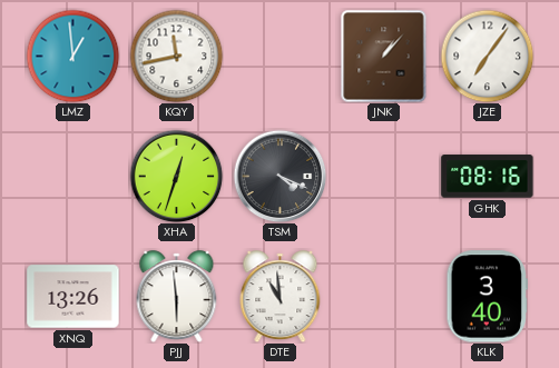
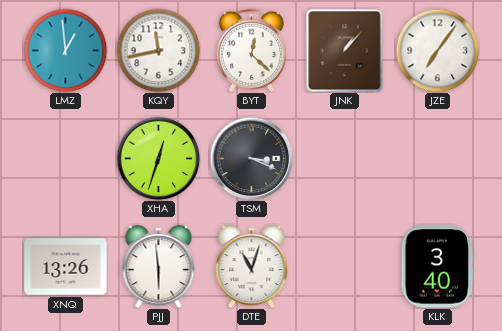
BYT: none -> 12:22 (251, 50)
TSM: 4:19 -> 3:19 (251, 158)
GHK: 08:16 -> none (488, 177)
DTE: 10:59 -> 11:03 (252, 267)
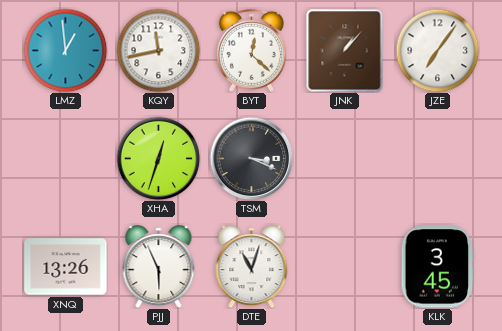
PJJ: 5:59 -> 5:56 (159, 267)
KLK: 3:40 -> 3:45 (437, 267)
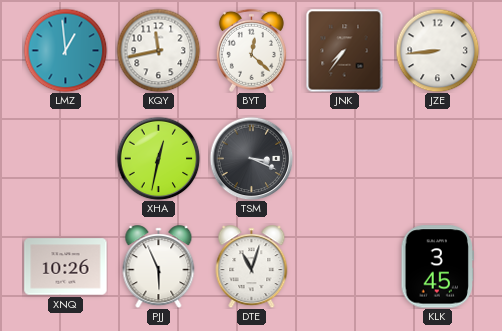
JNK: 1:07 -> 7:36 (345, 50)
JZE: 7:06 -> 8:44 (437, 50)
XHA: 12:33 -> 12:32 (158, 158)
XNQ: 13:26 -> 10:26 (66, 267)
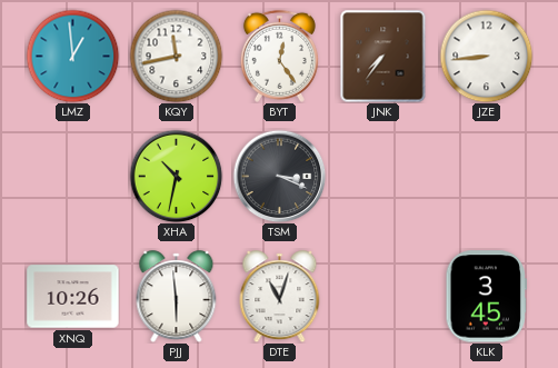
BYT: 12:22 -> 12:24 (279, 56)
XHA: 12:32 -> 10:32 (176, 176)
PJJ: 5:56 -> 5:59 (177, 297)
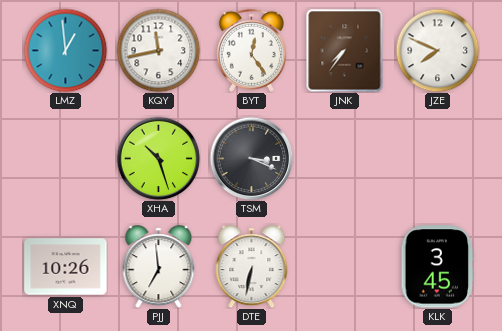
JZE: 8:44 -> 7:49 (437, 50)
XHA: 10:32 -> 10:27 (158, 158)
PJJ: 5:59 -> 6:59 (159, 267)
DTE: 11:03 -> 6:32 (252, 267)
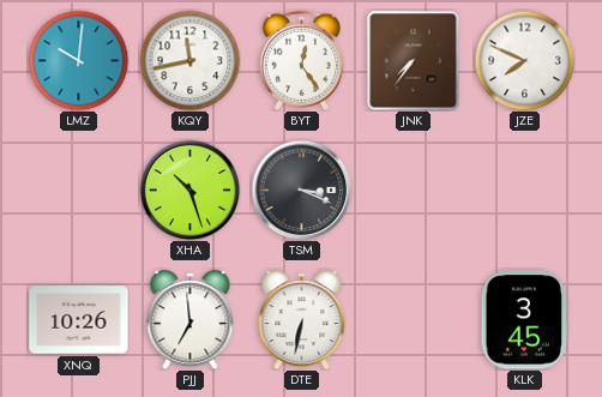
LMZ: 12:59 -> 10:01 (78, 60)
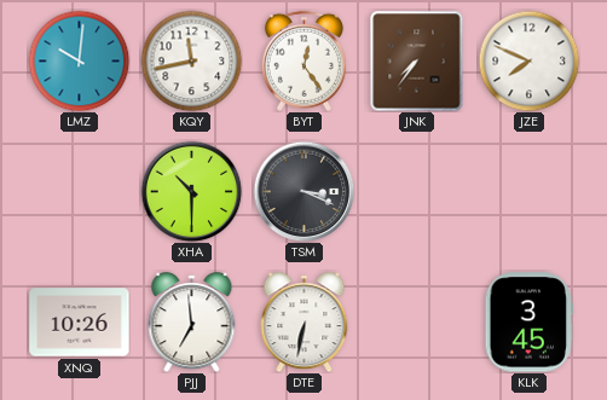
XHA: 10:27 -> 10:30 (191, 191)
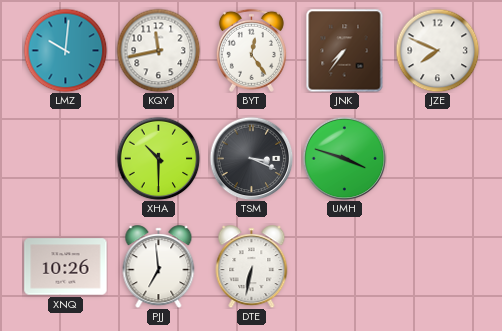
UMH: none -> 3:48 (344, 158)
KLK: 3:45 -> none (528, 323)
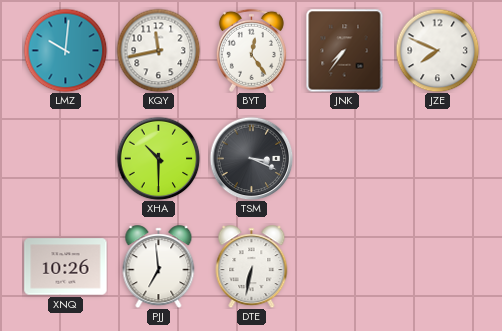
UMH: 3:48 -> none (344, 158)
